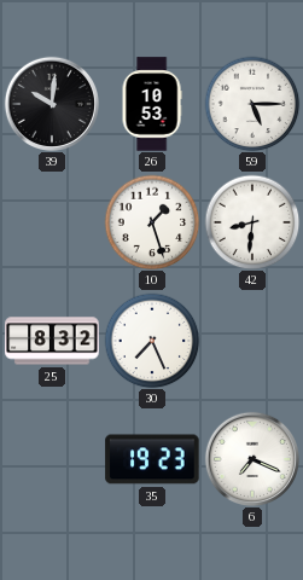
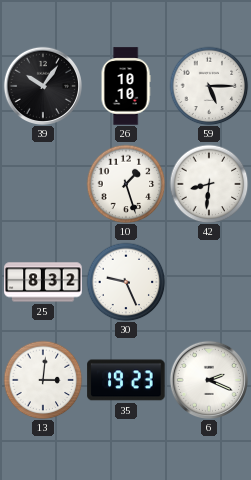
39: 10:01 -> 10:06 (42, 85)
26: 10:53 -> 10:10 (126, 86)
30: 7:26 -> 9:26 (126, 282)
13: none -> 3:01 (43, 380)
6: 7:19 -> 2:19 (208, 379)
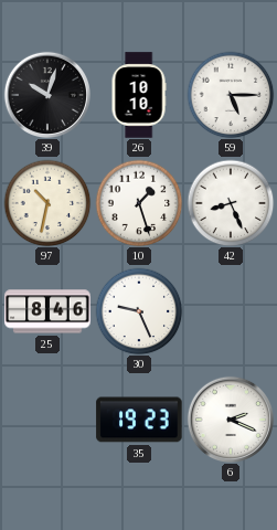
39: 10:06 -> 10:03 (46, 94)
97: none -> 10:32 (47, 203)
42: 8:31 -> 8:26 (231, 203)
25: 8:32 -> 8:46 (47, 311)
13: 3:01 -> none (43, 380)
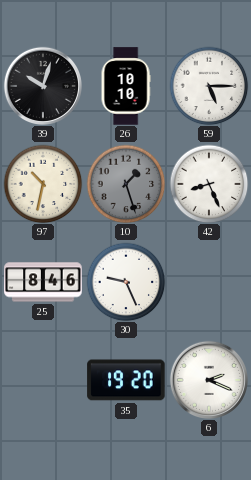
10 dial: white -> grey (126, 184)
35: 19:23 -> 19:20 (126, 380)
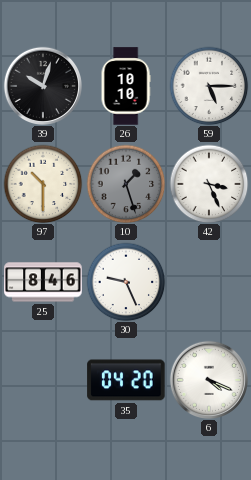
97: 10:32 -> 10:30 (43, 184)
42: 8:26 -> 3:26 (209, 184)
35: 19:20 -> 04:20 (126, 380)
6: 2:19 -> 4:19 (208, 379)
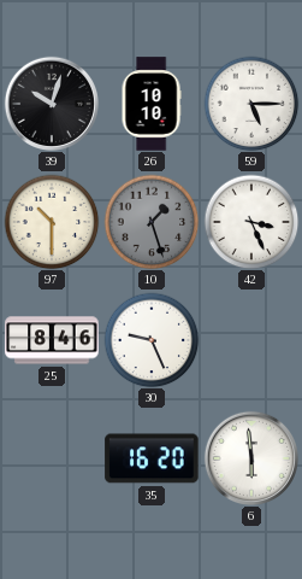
35: 04:20 -> 16:20 (152, 458)
6: 4:19 -> 5:59 (250, 457)
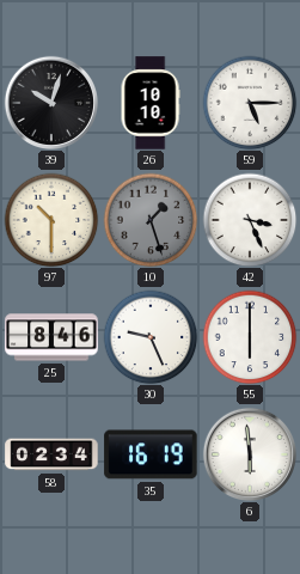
55: none -> 6:00 (250, 337)
58: none -> 02:34 (51, 454)
35: 16:20 -> 16:19 (151, 454)
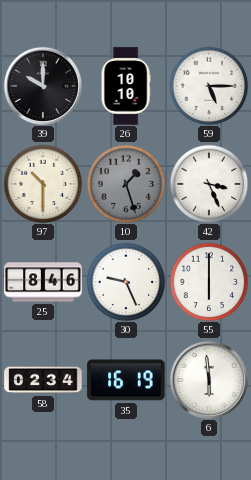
39: 10:03 -> 10:00 (42, 85)
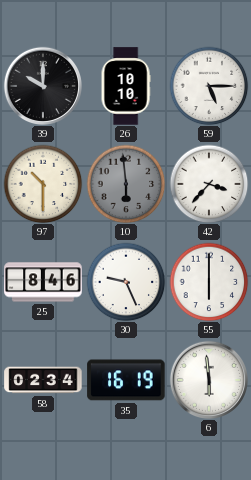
10: 1:27 -> 5:59 (126, 184)
42: 3:26 -> 3:37 (209, 184)
